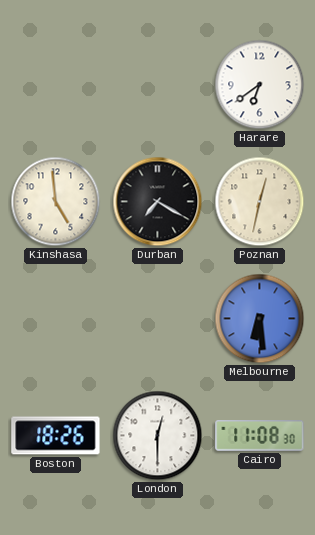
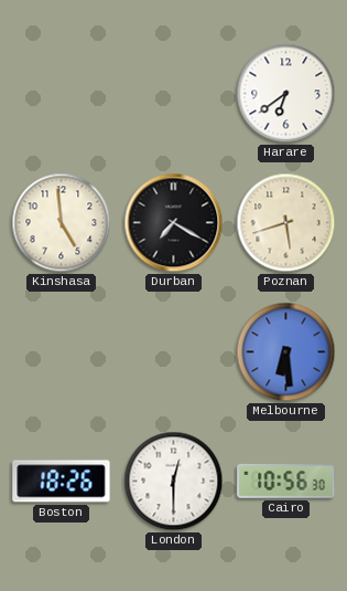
Poznan: 12:32 -> 5:42 (286, 223)
Cairo: 11:08 -> 10:56 (286, 482)
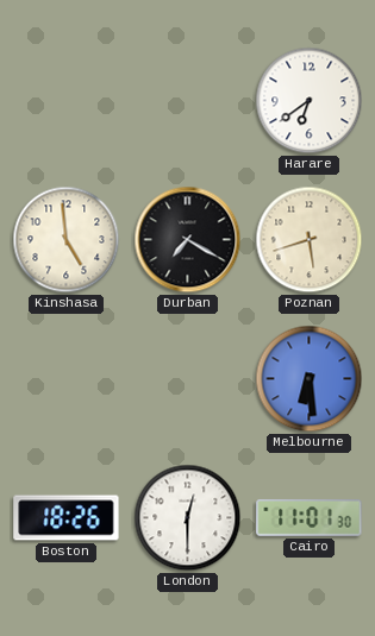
Cairo: 10:56 -> 11:01 (310, 518)
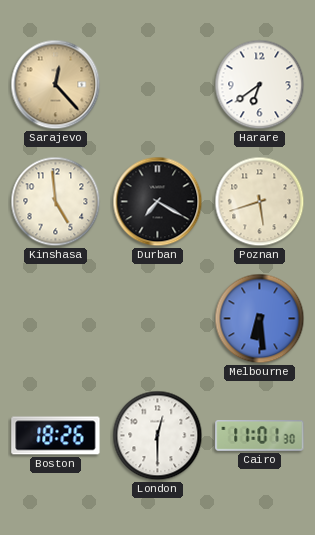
Sarajevo: none -> 12:23 (56, 85)
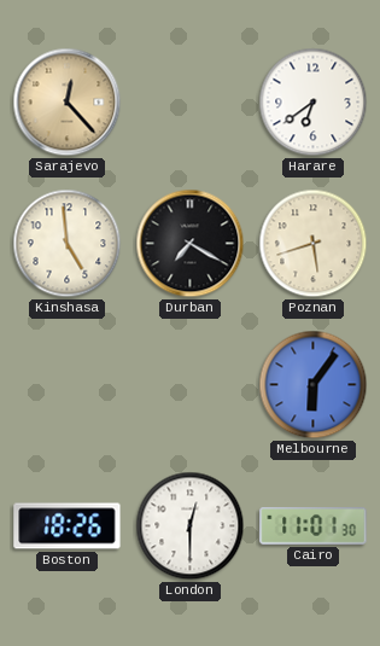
Melbourne: 6:29 -> 6:06 (314, 385)
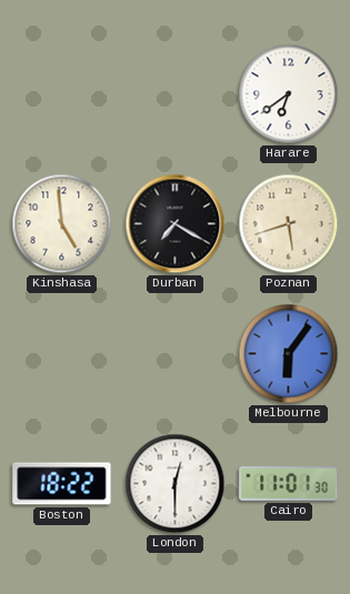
Sarajevo: 12:23 -> none (68, 103)
Boston: 18:26 -> 18:22 (62, 484)
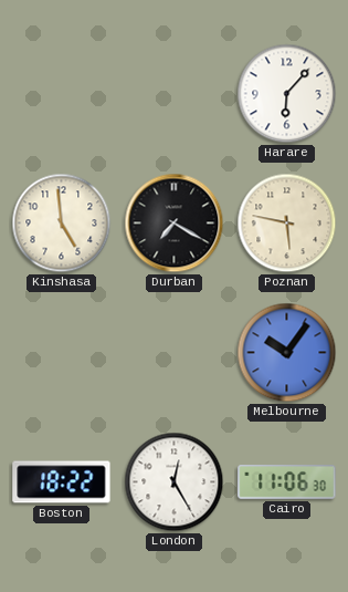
Harare: 6:39 -> 6:07 (287, 94)
Poznan: 5:42 -> 5:47 (287, 224)
Melbourne: 6:06 -> 10:06 (287, 353)
London: 12:30 -> 12:25 (175, 482)
Cairo: 11:01 -> 11:06 (287, 482)
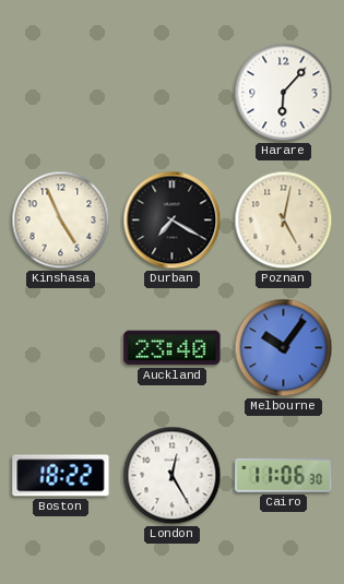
Kinshasa: 4:59 -> 4:56 (61, 221)
Poznan: 5:47 -> 5:02 (284, 221)
Auckland: none -> 23:40 (173, 348)
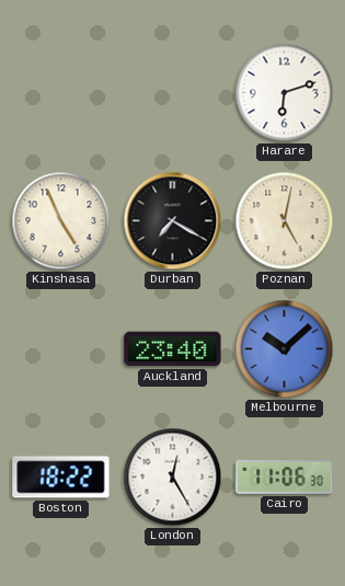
Harare: 6:07 -> 6:12 (285, 93)
Melbourne: 10:06 -> 10:08 (285, 349)
